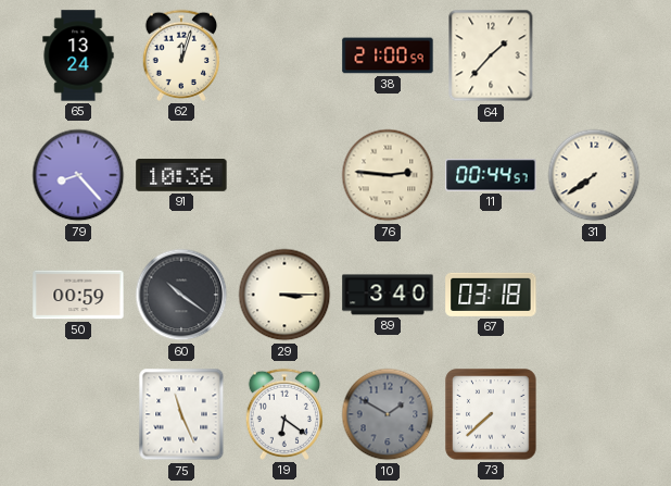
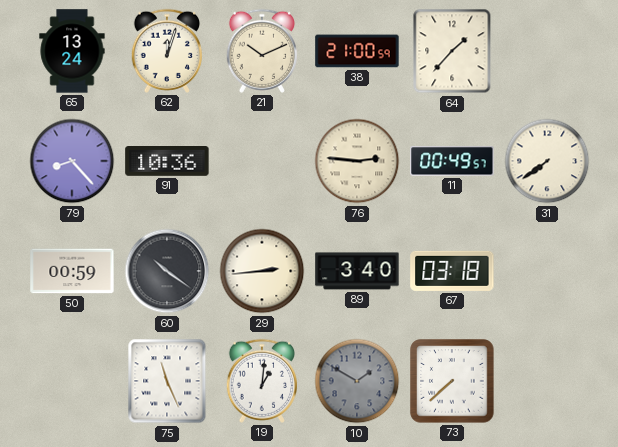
21: none -> 10:11 (261, 51)
11: 00:44 -> 00:49 (452, 161)
29: 3:15 -> 2:44 (262, 271)
19: 6:21 -> 1:01 (261, 381)
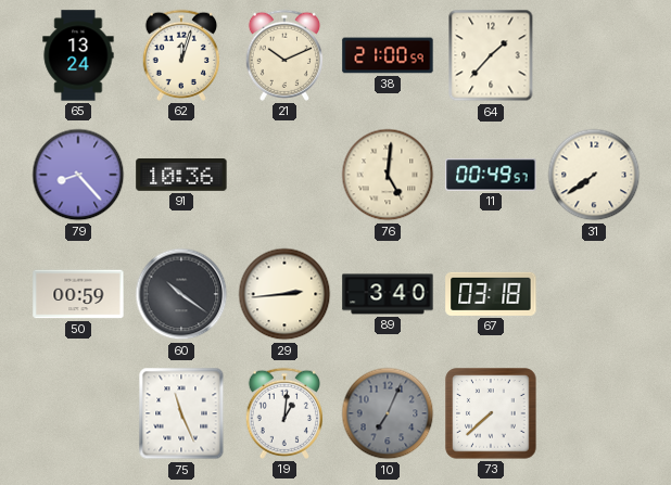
76: 2:46 -> 5:01 (388, 175)
10: 1:50 -> 7:04 (388, 413)
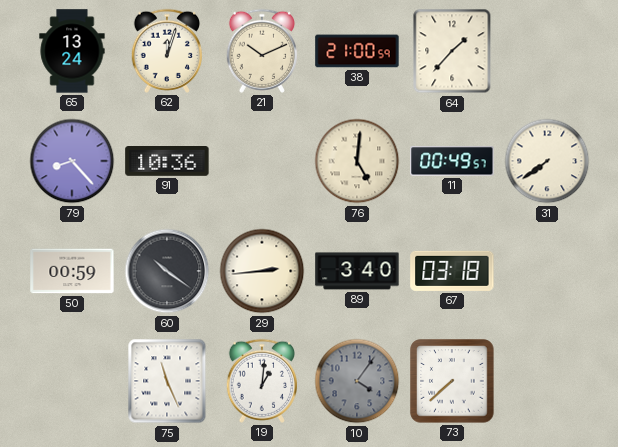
10: 7:04 -> 4:06 (357, 381)
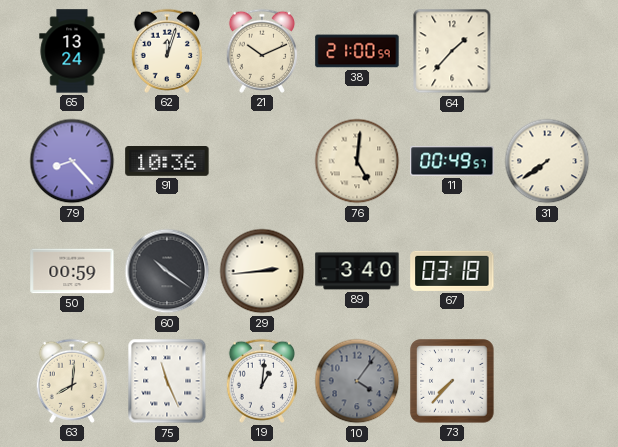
63: none -> 8:01 (71, 381)
73: 7:38 -> 7:37 (452, 381)
